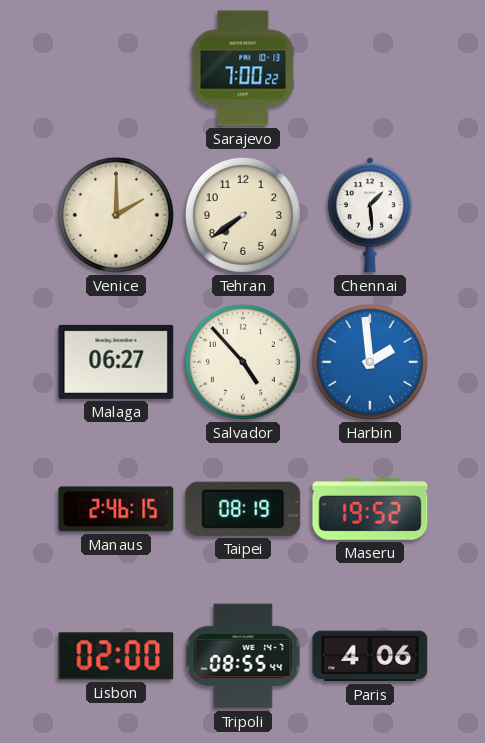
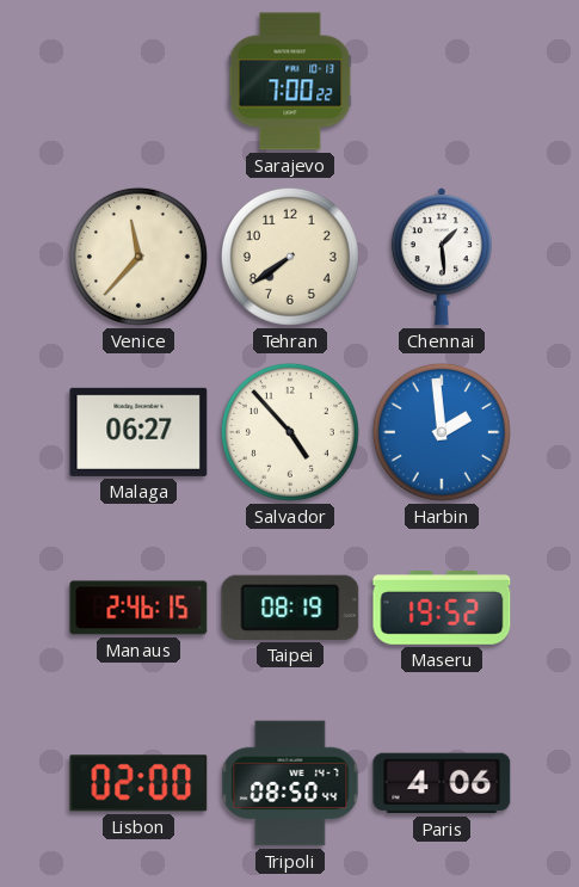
Venice: 2:00 -> 11:37 (138, 257)
Tripoli: 08:55 -> 08:50 (290, 783)
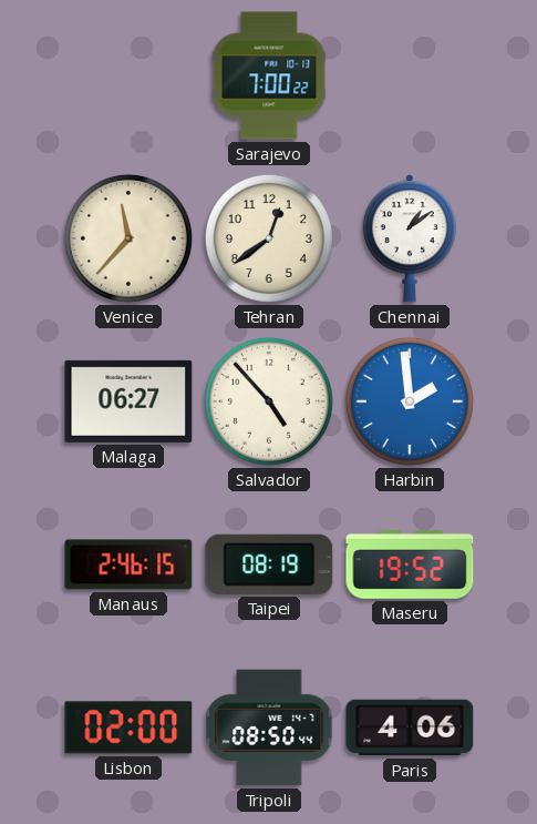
Tehran: 7:39 -> 12:39 (269, 238)
Chennai: 1:29 -> 1:09 (410, 238)
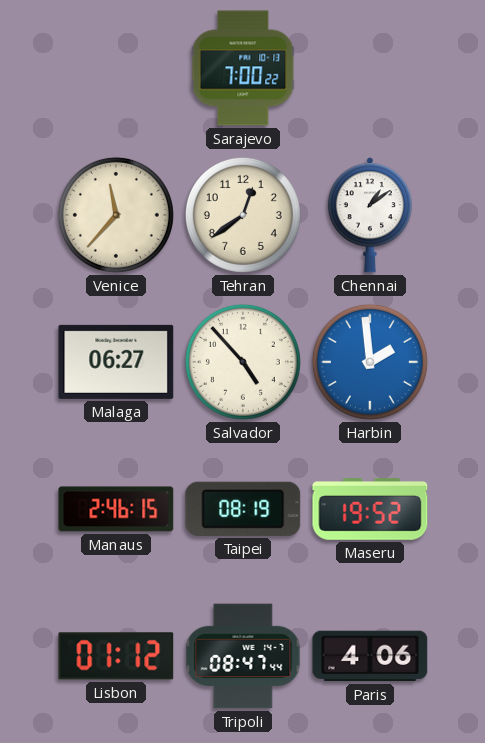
Lisbon: 02:00 -> 01:12 (116, 656)
Tripoli: 08:50 -> 08:47 (243, 656)
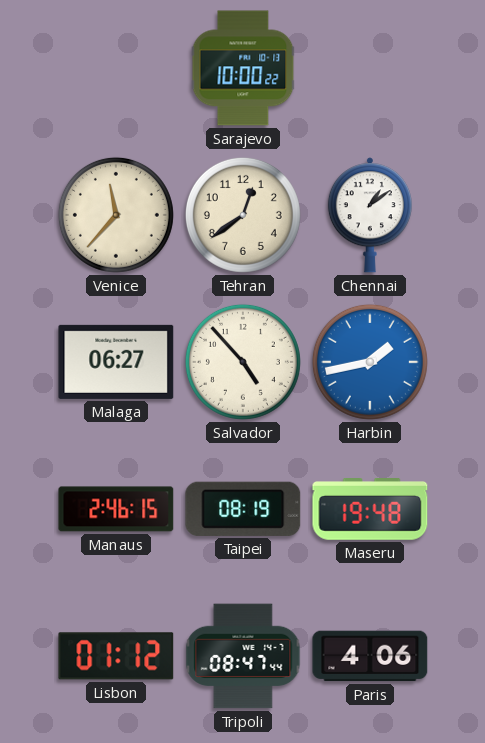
Sarajevo: 7:00 -> 10:00 (243, 68)
Harbin: 1:59 -> 1:43 (370, 362)
Maseru: 19:52 -> 19:48 (370, 510)
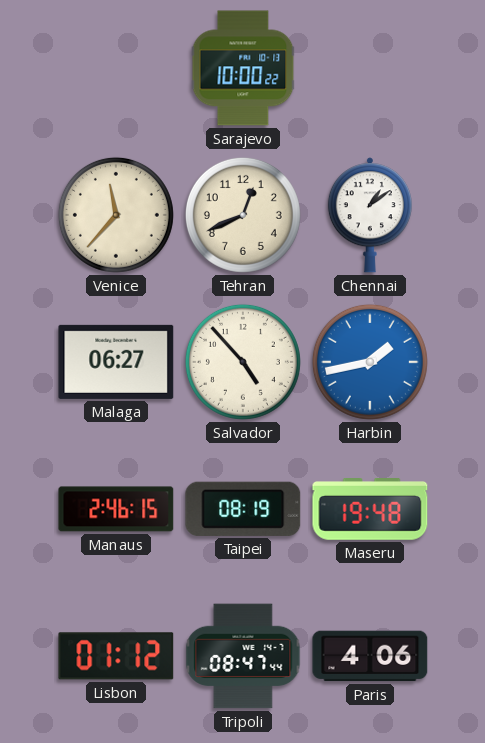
Tehran: 12:39 -> 12:41 (243, 215)
